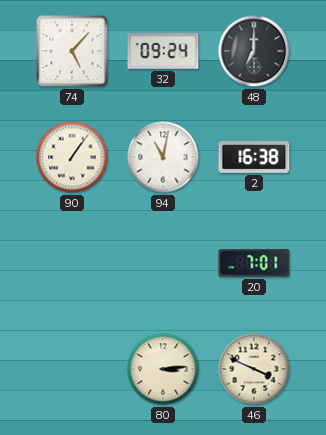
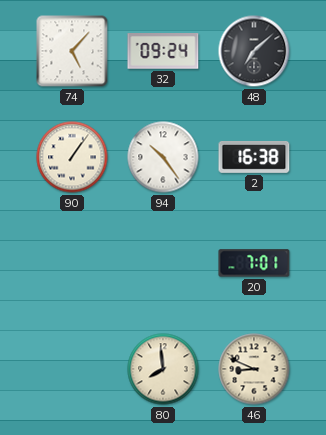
48: 7:00 -> 7:08 (254, 51)
94: 11:02 -> 10:24 (163, 157)
80: 3:14 -> 7:59 (163, 369)
46: 3:49 -> 8:49 (254, 369)
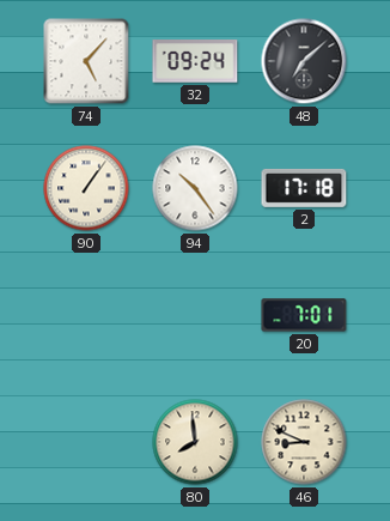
2: 16:38 -> 17:18 (304, 188)
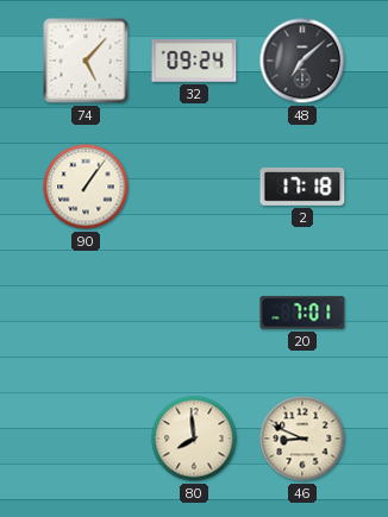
94: 10:24 -> none (195, 188)
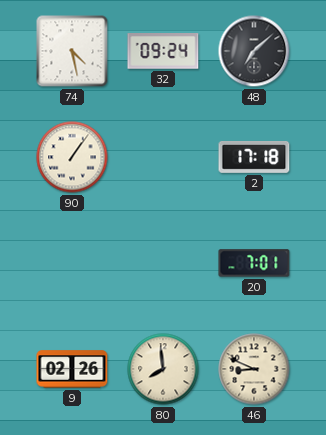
74: 5:07 -> 4:28 (72, 51)
9: none -> 02:26 (72, 369)
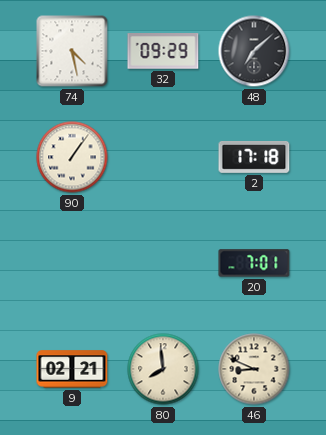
32: 09:24 -> 09:29 (163, 51)
9: 02:26 -> 02:21 (72, 369)
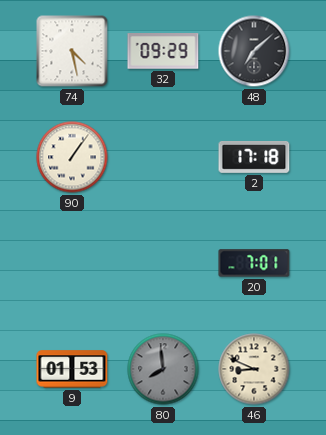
9: 02:21 -> 01:53 (72, 369)
80 dial: cream -> grey (163, 369)
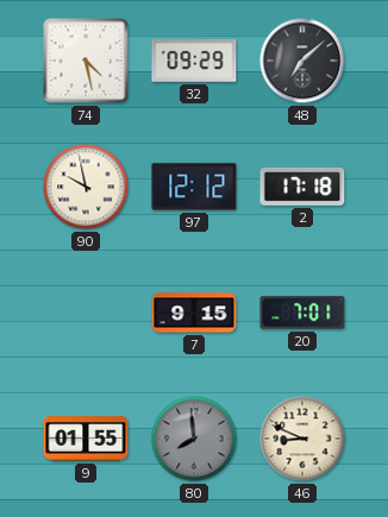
90: 1:06 -> 9:58 (86, 187)
97: none -> 12:12 (194, 187)
7: none -> 9:15 (194, 313)
9: 01:53 -> 01:55 (86, 439)
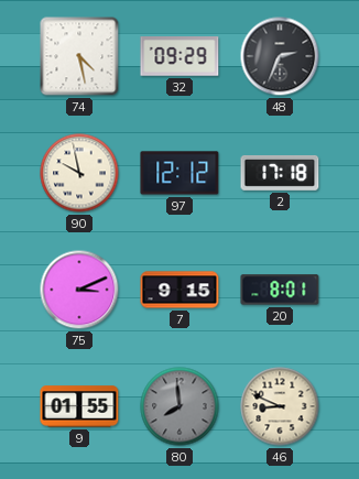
48: 7:08 -> 2:34 (280, 56)
75: none -> 3:11 (79, 290)
20: 7:01 -> 8:01 (280, 290)
